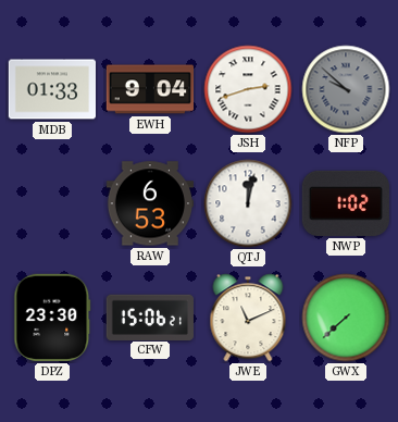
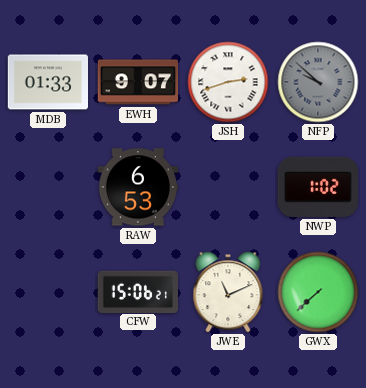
EWH: 9:04 -> 9:07 (137, 82)
QTJ: 12:02 -> none (248, 203)
DPZ: 23:30 -> none (52, 318)
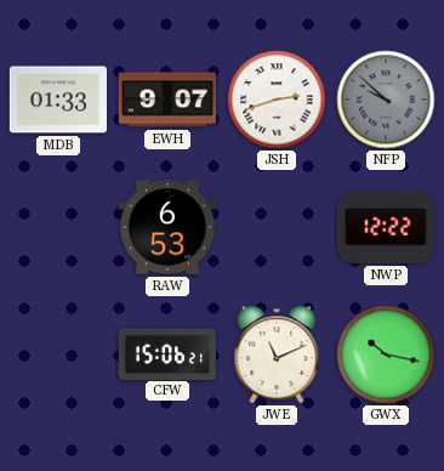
NWP: 1:02 -> 12:22 (386, 227)
GWX: 7:38 -> 10:17 (386, 354)
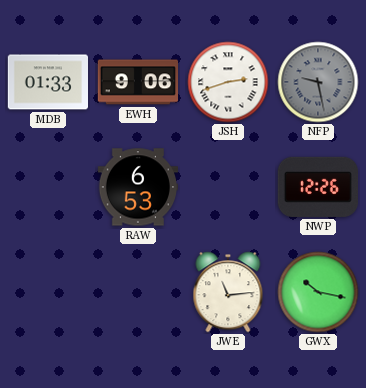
EWH: 9:07 -> 9:06 (137, 82)
NFP: 9:52 -> 9:28 (318, 82)
NWP: 12:22 -> 12:26 (318, 187)
CFW: 15:06 -> none (167, 353)
JWE: 11:11 -> 11:14 (228, 292)
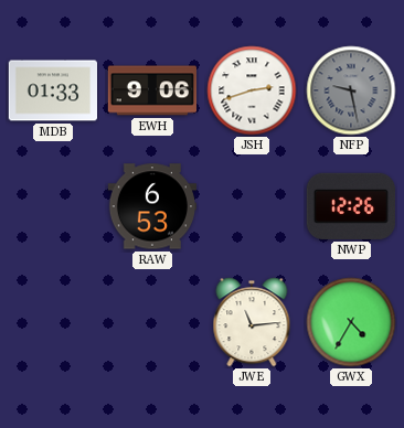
GWX: 10:17 -> 4:35 (351, 322)
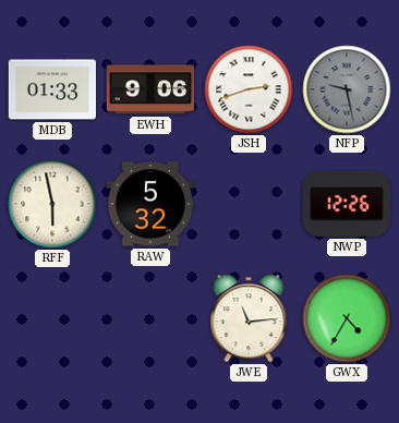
RFF: none -> 5:58 (52, 204)
RAW: 6:53 -> 5:32 (149, 204)
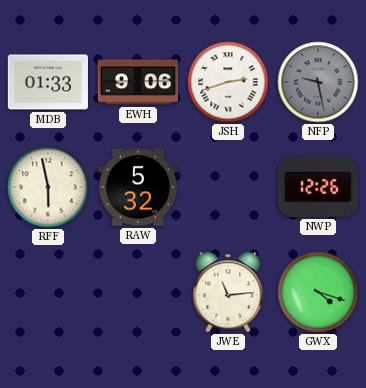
GWX: 4:35 -> 4:18 (318, 292)
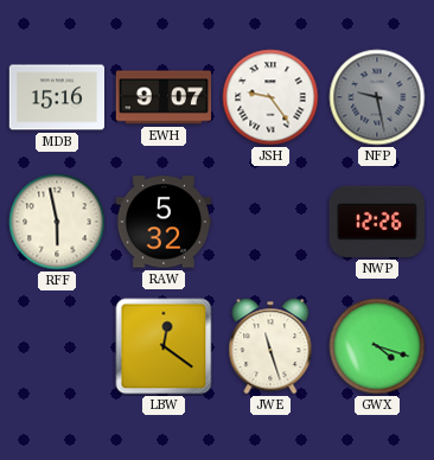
MDB: 01:33 -> 15:16 (56, 97)
EWH: 9:06 -> 9:07 (162, 97)
JSH: 2:42 -> 9:24 (270, 97)
LBW: none -> 12:21 (164, 346)
JWE: 11:14 -> 11:27 (270, 346)
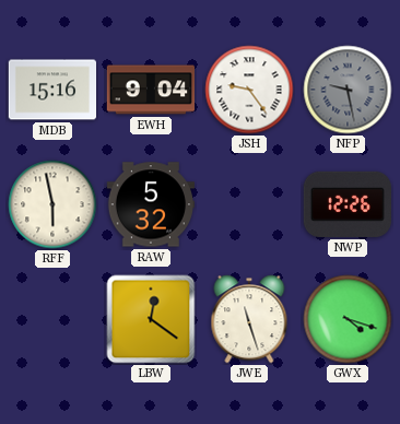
EWH: 9:07 -> 9:04 (150, 90)
